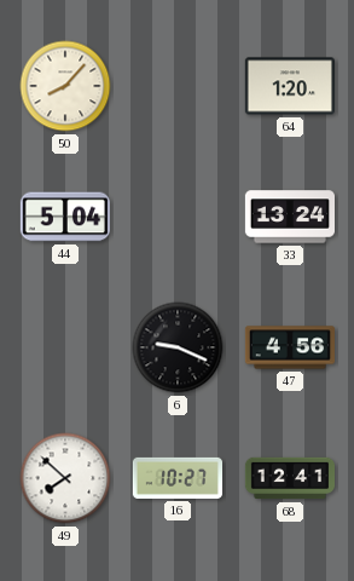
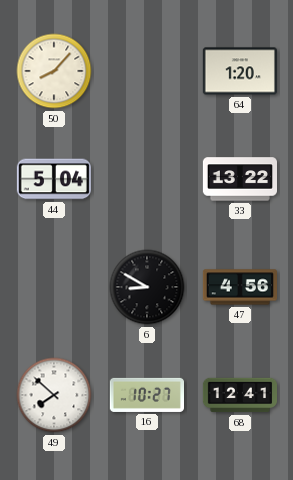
33: 13:24 -> 13:22 (239, 179)
6: 9:19 -> 8:50 (147, 287)
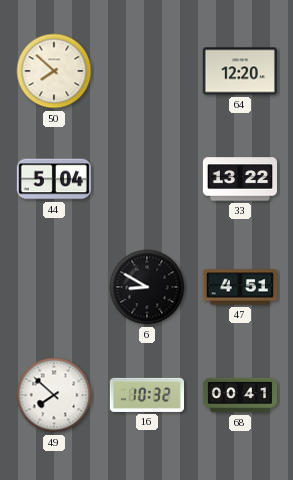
50: 8:07 -> 7:52 (54, 71)
64: 1:20 -> 12:20 (240, 71)
47: 4:56 -> 4:51 (239, 287)
16: 10:27 -> 10:32 (146, 395)
68: 12:41 -> 00:41 (239, 395)
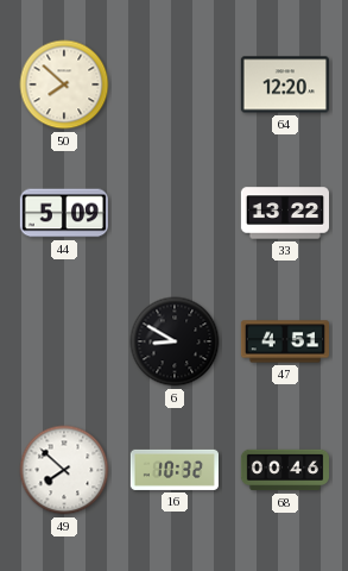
44: 5:04 -> 5:09 (63, 213)
68: 00:41 -> 00:46 (284, 470)
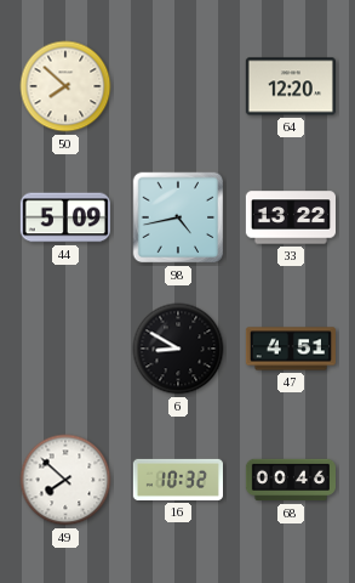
98: none -> 4:43 (178, 217)
